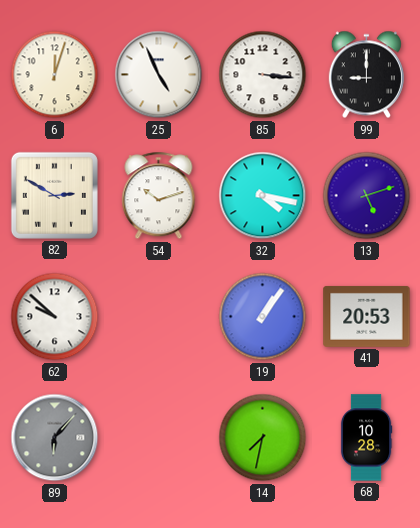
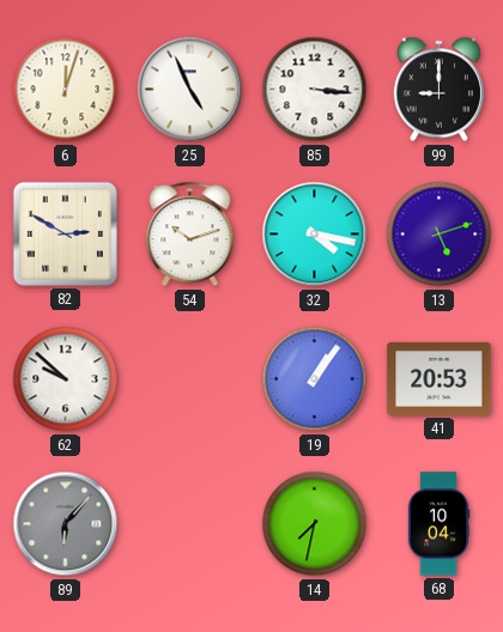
68: 10:28 -> 10:04 (438, 524)
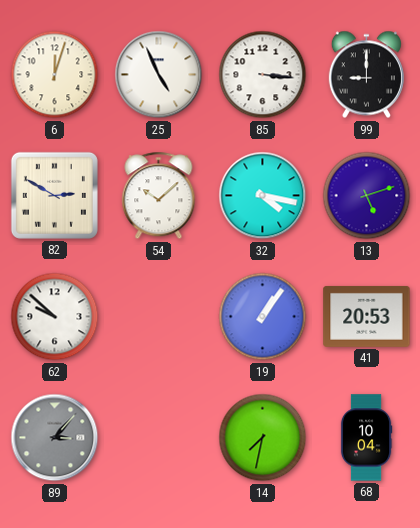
54: 10:12 -> 10:08 (159, 196)
89: 6:07 -> 3:07 (55, 438)
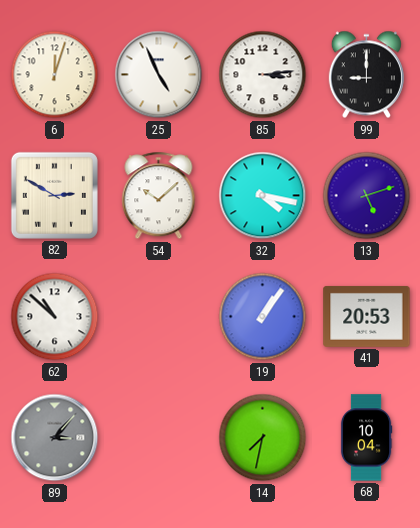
85: 3:16 -> 3:14 (263, 75)
62: 9:52 -> 10:52 (55, 317)
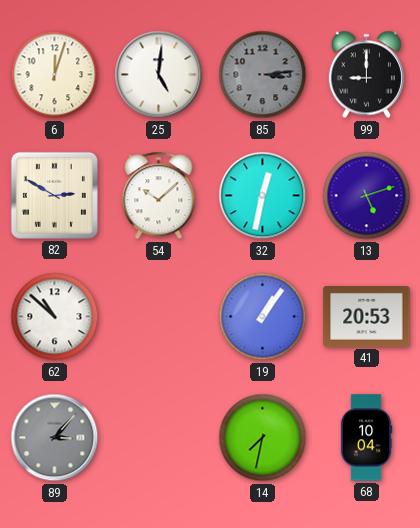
25: 4:56 -> 5:01 (159, 75)
85 dial: white -> grey (263, 75)
32: 4:17 -> 12:32 (263, 196)
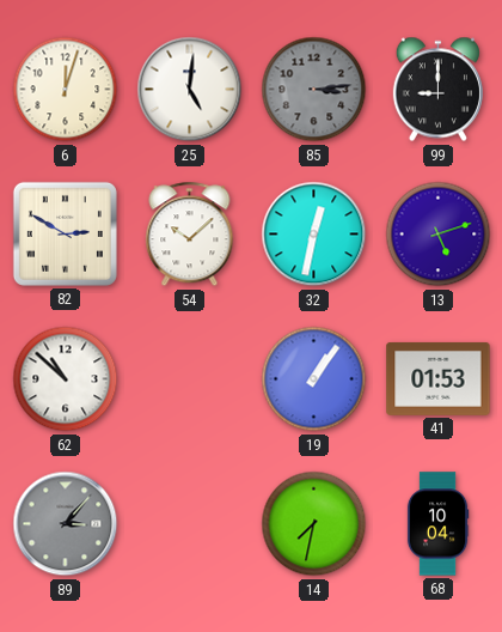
41: 20:53 -> 01:53 (439, 378)
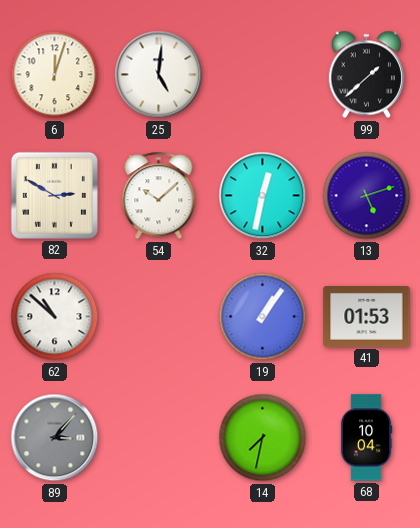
85: 3:14 -> none (314, 90)
99: 9:00 -> 1:38 (366, 75)
